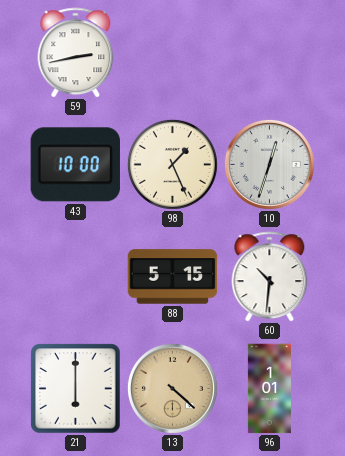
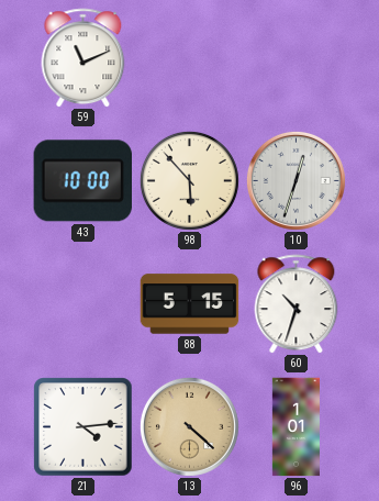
59: 2:43 -> 11:11 (83, 58)
98: 1:26 -> 5:53 (189, 180)
60: 10:31 -> 10:33 (297, 304)
21: 6:00 -> 4:14 (83, 427)
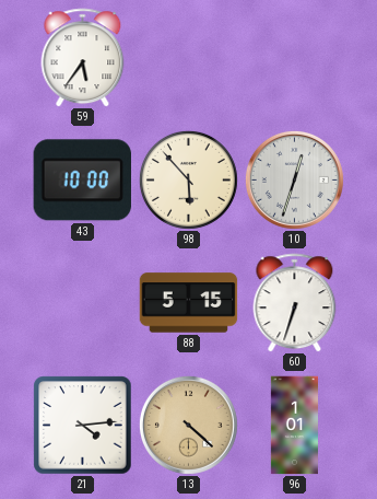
59: 11:11 -> 5:36 (83, 58)
60: 10:33 -> 6:33 (295, 303)
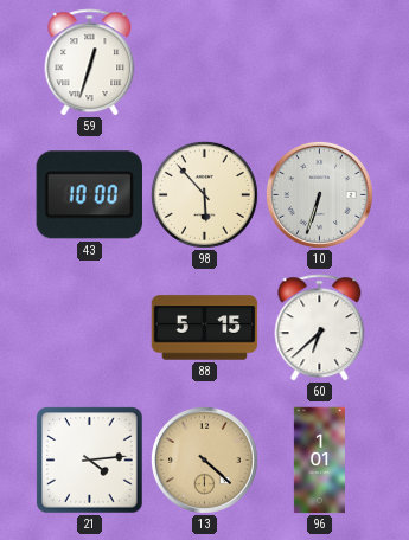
59: 5:36 -> 12:33 (90, 63)
10: 12:33 -> 6:33 (319, 194)
60: 6:33 -> 6:38 (320, 328)
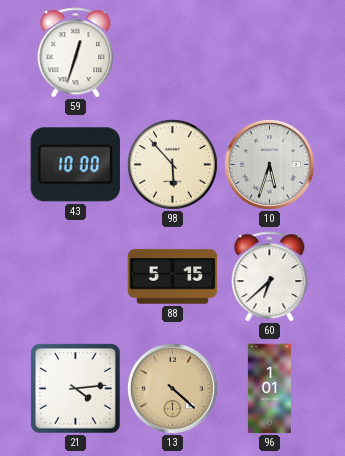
10: 6:33 -> 5:33 (269, 164)
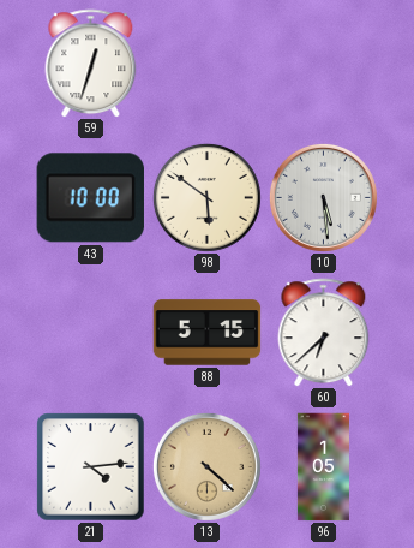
98: 5:53 -> 5:51 (206, 197)
10: 5:33 -> 5:29 (323, 197)
96: 1:01 -> 1:05 (323, 467)
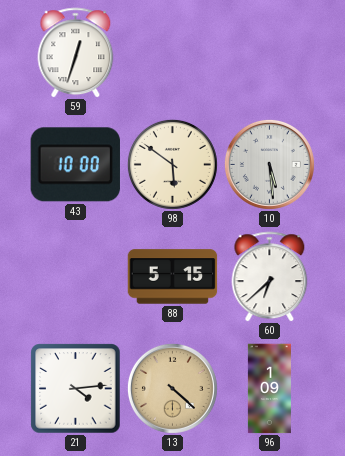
96: 1:05 -> 1:09 (269, 389)
